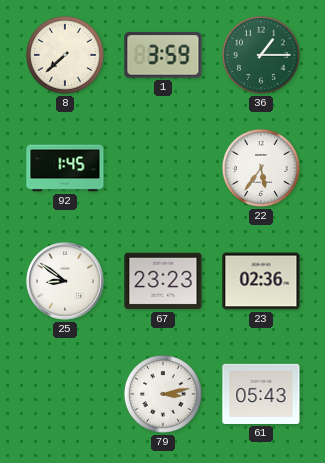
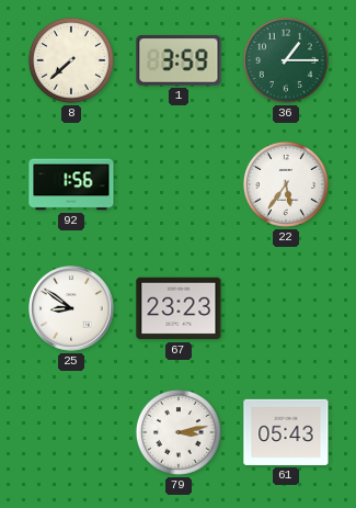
92: 1:45 -> 1:56 (71, 184)
23: 02:36 -> none (261, 281)
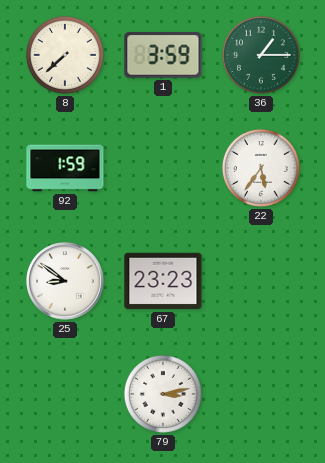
92: 1:56 -> 1:59 (65, 168)
61: 05:43 -> none (286, 432)
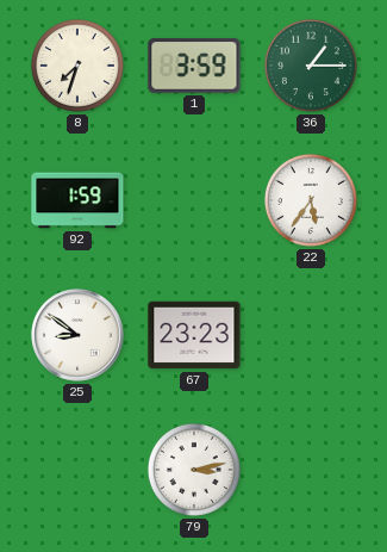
8: 7:38 -> 7:33 (77, 66)
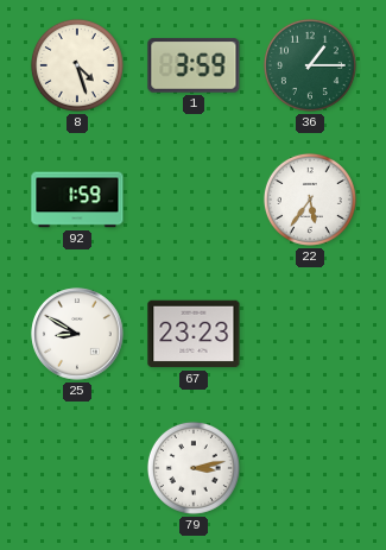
8: 7:33 -> 4:27 (77, 65)
25: 8:51 -> 8:50 (77, 334)
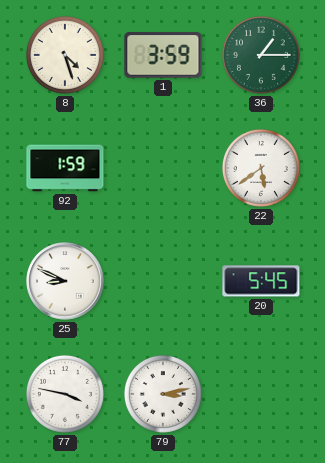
22: 5:36 -> 5:39 (261, 168)
25: 8:50 -> 8:49 (65, 281)
67: 23:23 -> none (194, 334)
20: none -> 5:45 (261, 281)
77: none -> 3:47 (65, 394)
